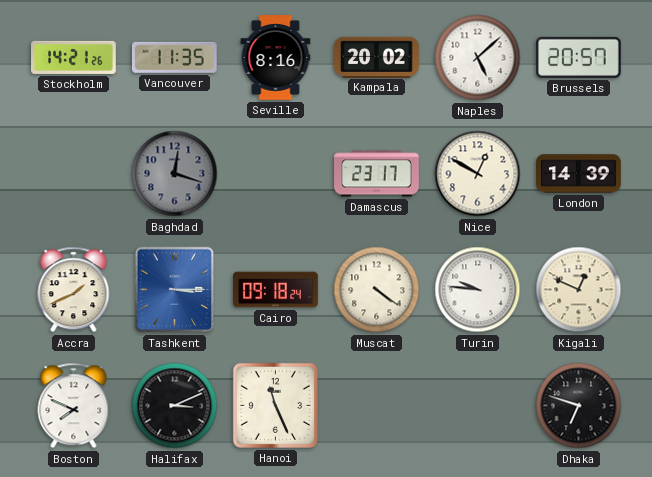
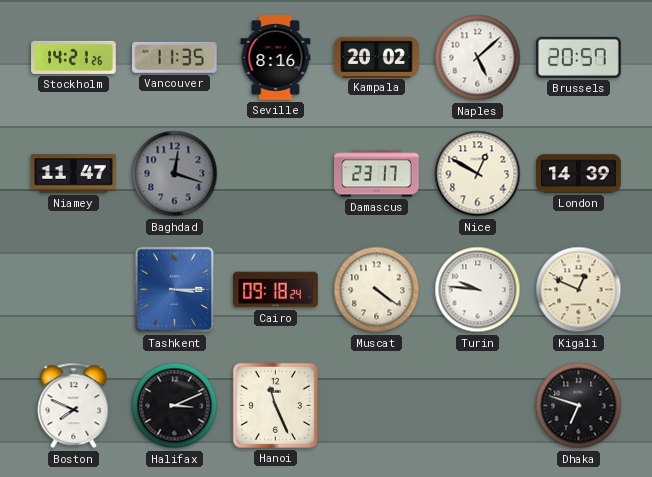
Niamey: none -> 11:47 (74, 174)
Accra: 1:41 -> none (74, 290)
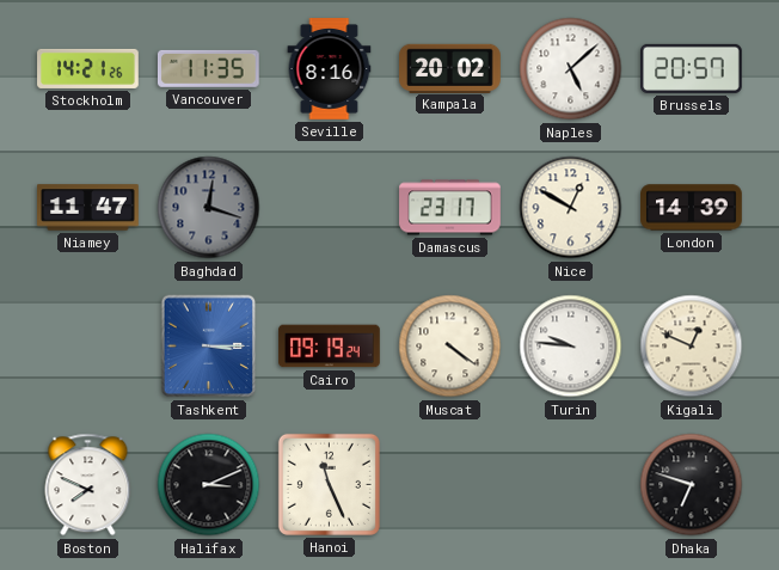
Cairo: 09:18 -> 09:19 (330, 347)
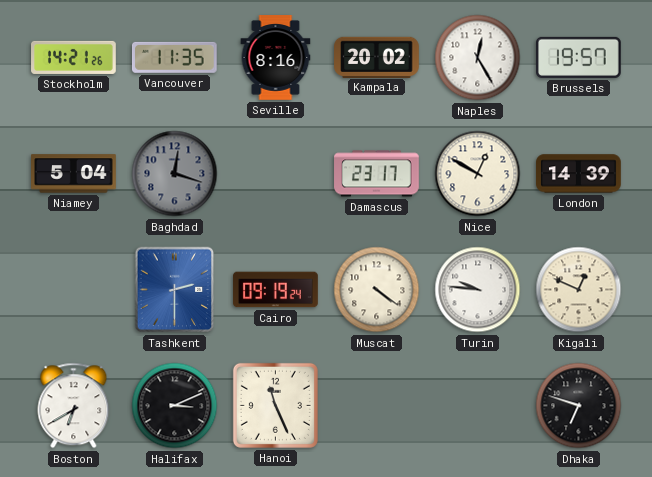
Naples: 5:08 -> 12:25 (478, 58)
Brussels: 20:57 -> 19:57 (579, 57)
Niamey: 11:47 -> 5:04 (74, 174)
Tashkent: 3:15 -> 2:30 (175, 290)
Boston: 7:49 -> 6:40 (74, 406)
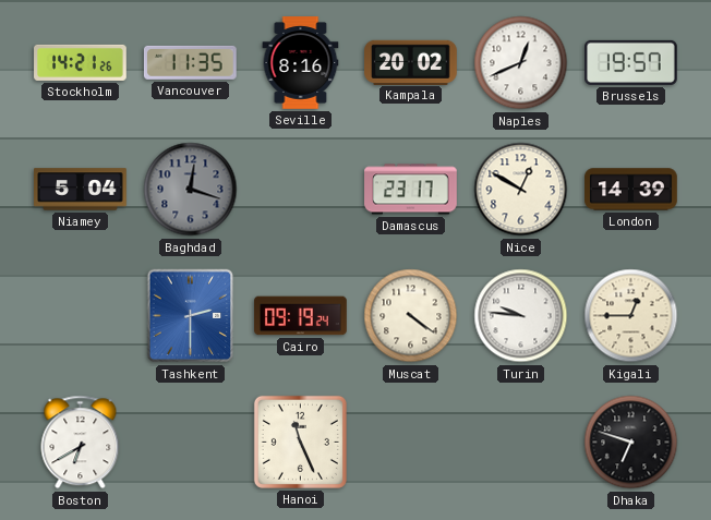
Naples: 12:25 -> 12:41 (521, 63)
Kigali: 12:49 -> 12:45 (631, 316)
Halifax: 3:11 -> none (175, 406)
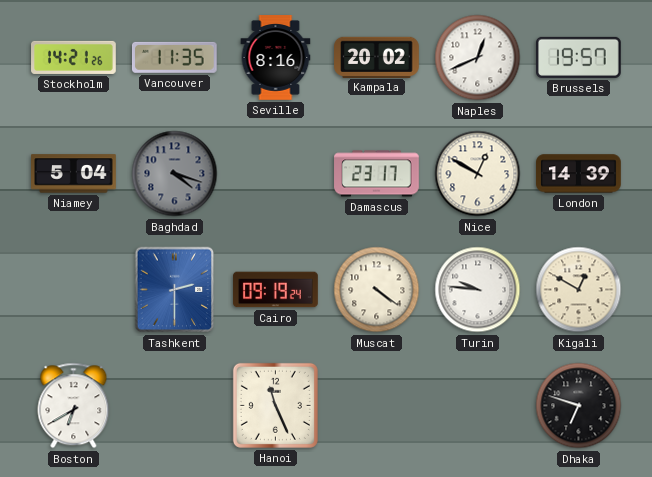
Baghdad: 12:18 -> 4:18 (175, 174)
Kigali: 12:45 -> 12:50 (579, 290)
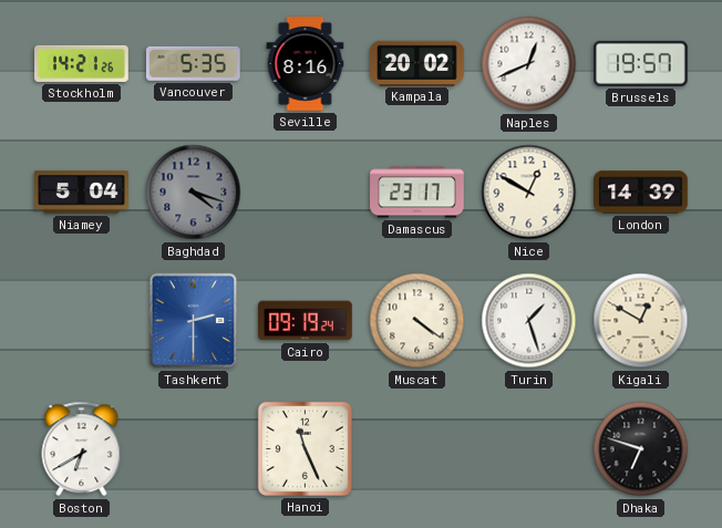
Vancouver: 11:35 -> 5:35 (193, 63)
Turin: 9:46 -> 1:27 (529, 321)
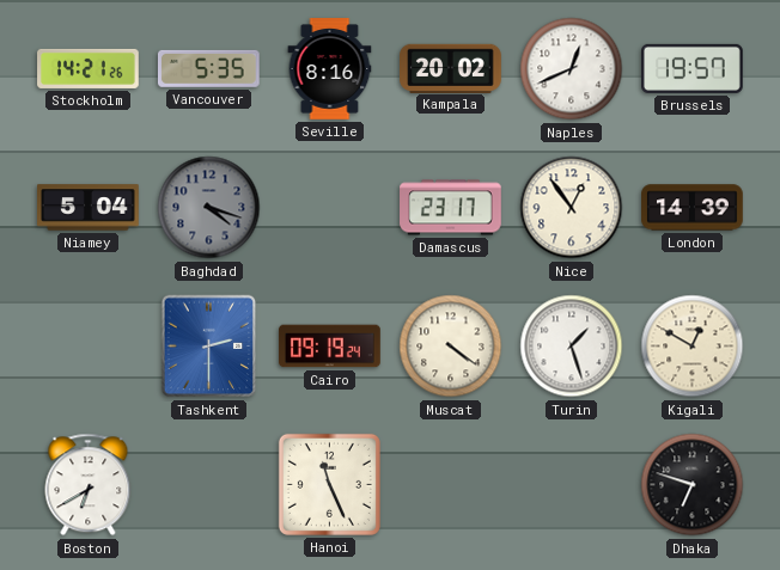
Nice: 12:50 -> 12:54 (572, 208)
